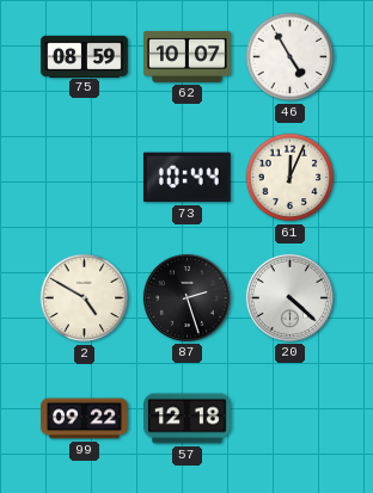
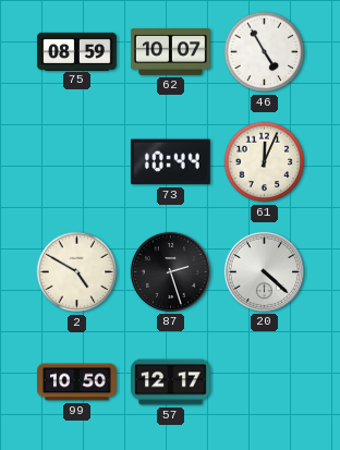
99: 09:22 -> 10:50 (77, 382)
57: 12:18 -> 12:17 (171, 382)
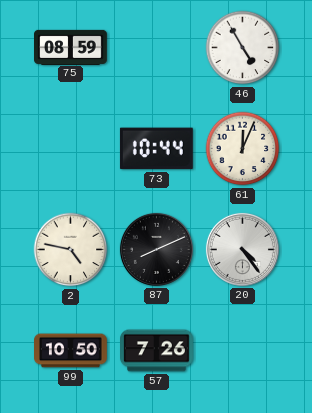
62: 10:07 -> none (171, 51)
2: 4:50 -> 4:47 (71, 250)
87: 2:27 -> 8:11 (156, 249)
20: 4:22 -> 4:24 (242, 249)
57: 12:17 -> 7:26 (157, 351)
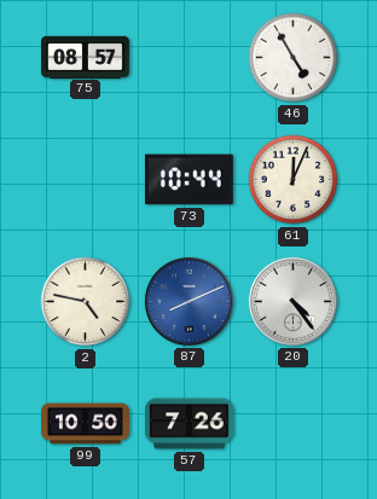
75: 08:59 -> 08:57 (86, 57)
87 dial: black -> blue (188, 301)
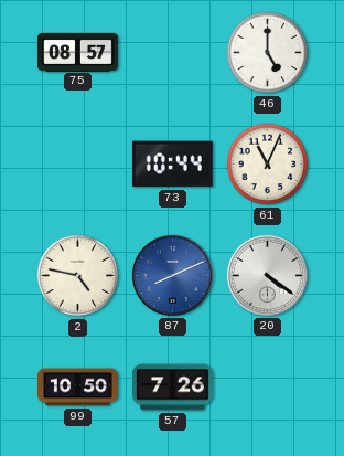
46: 4:55 -> 5:00 (268, 53)
61: 12:04 -> 11:04 (268, 165)
20: 4:24 -> 4:21 (267, 275)
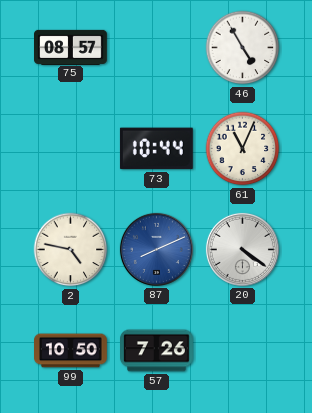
46: 5:00 -> 4:55 (243, 48)
